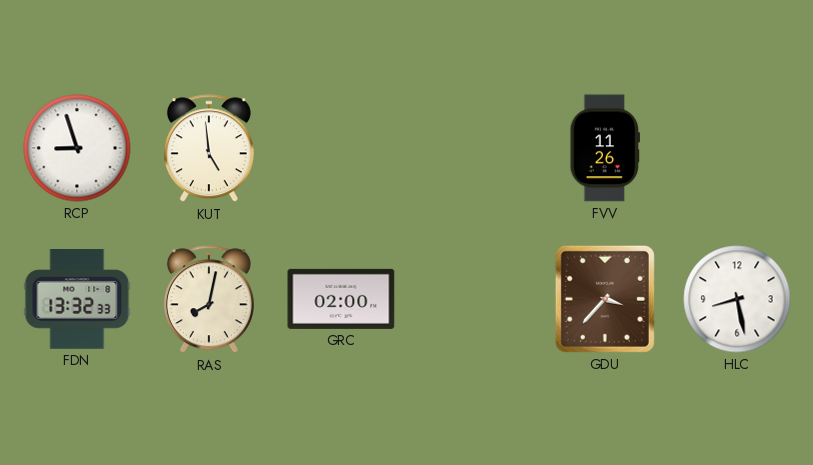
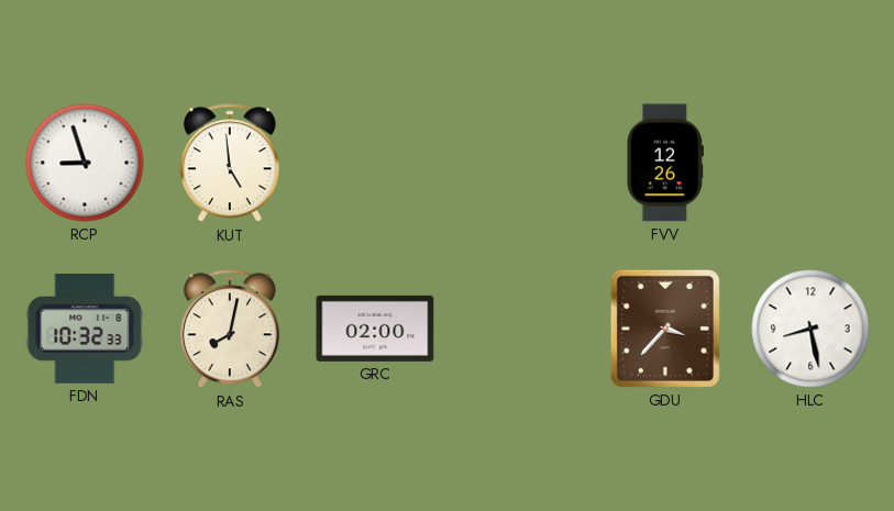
FVV: 11:26 -> 12:26 (665, 163)
FDN: 13:32 -> 10:32 (85, 330)
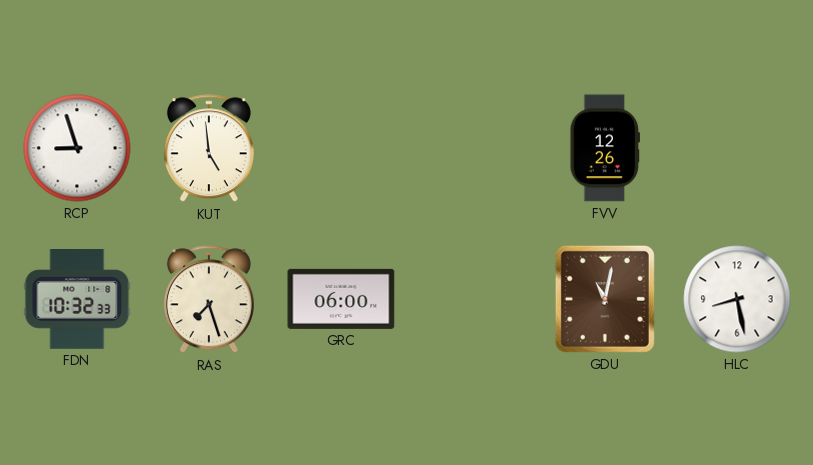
RAS: 8:02 -> 7:27 (209, 300)
GRC: 02:00 -> 06:00 (341, 299)
GDU: 3:37 -> 11:02 (605, 299)
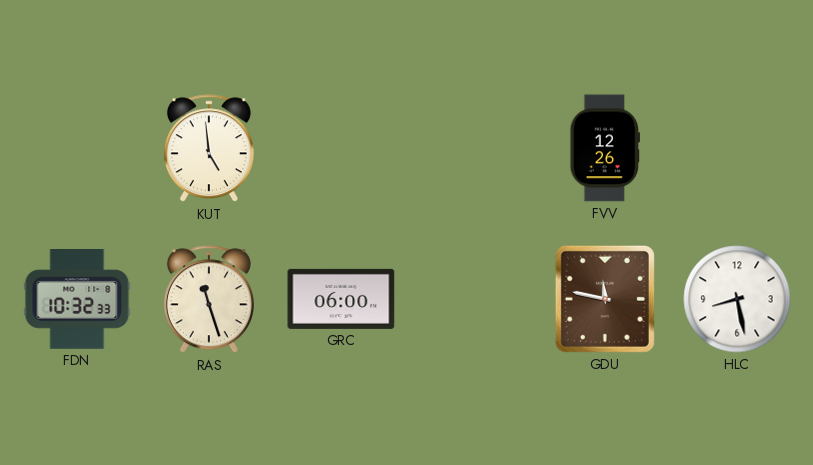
RCP: 8:57 -> none (77, 148)
RAS: 7:27 -> 11:27 (209, 300)
GDU: 11:02 -> 11:47 (605, 299)
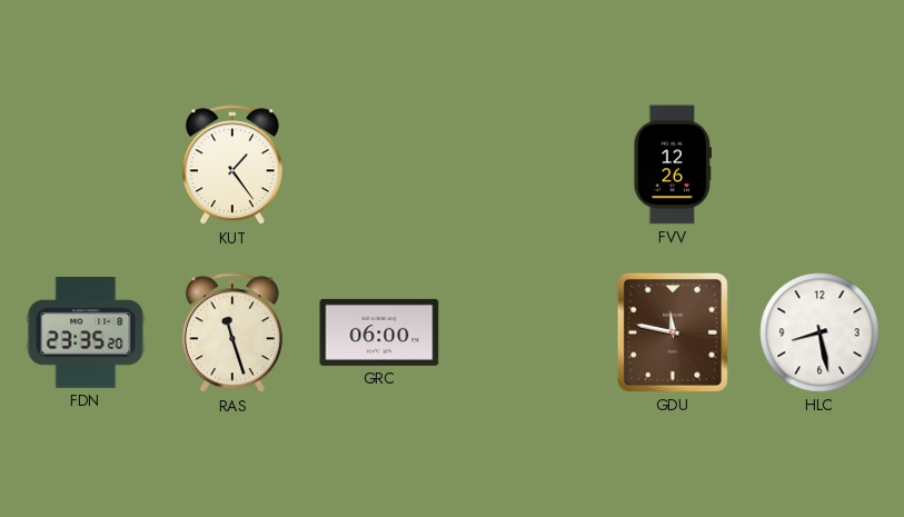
KUT: 4:59 -> 1:24 (232, 166)
FDN: 10:32 -> 23:35 (86, 334)
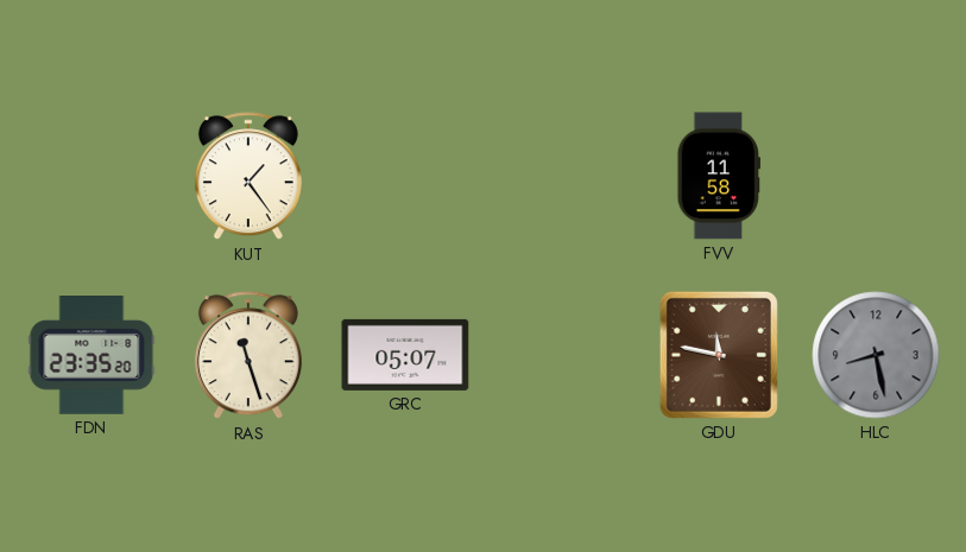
FVV: 12:26 -> 11:58 (719, 176)
GRC: 06:00 -> 05:07 (405, 355)
HLC dial: white -> grey (876, 355)
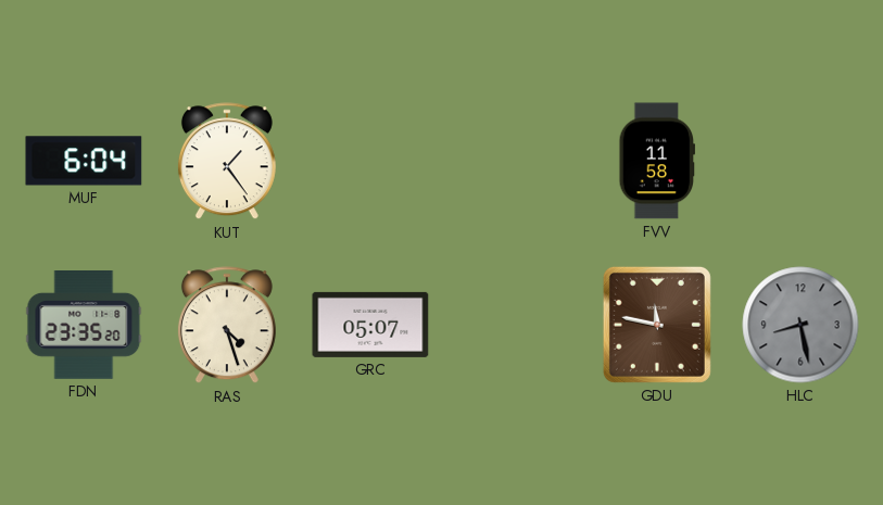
MUF: none -> 6:04 (84, 161)
RAS: 11:27 -> 4:27 (227, 326)
